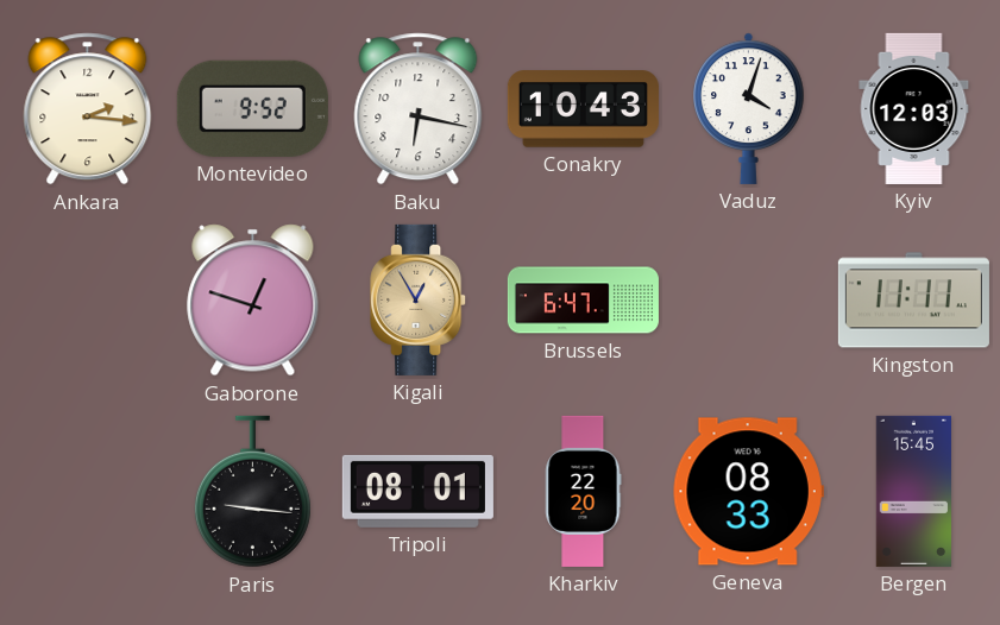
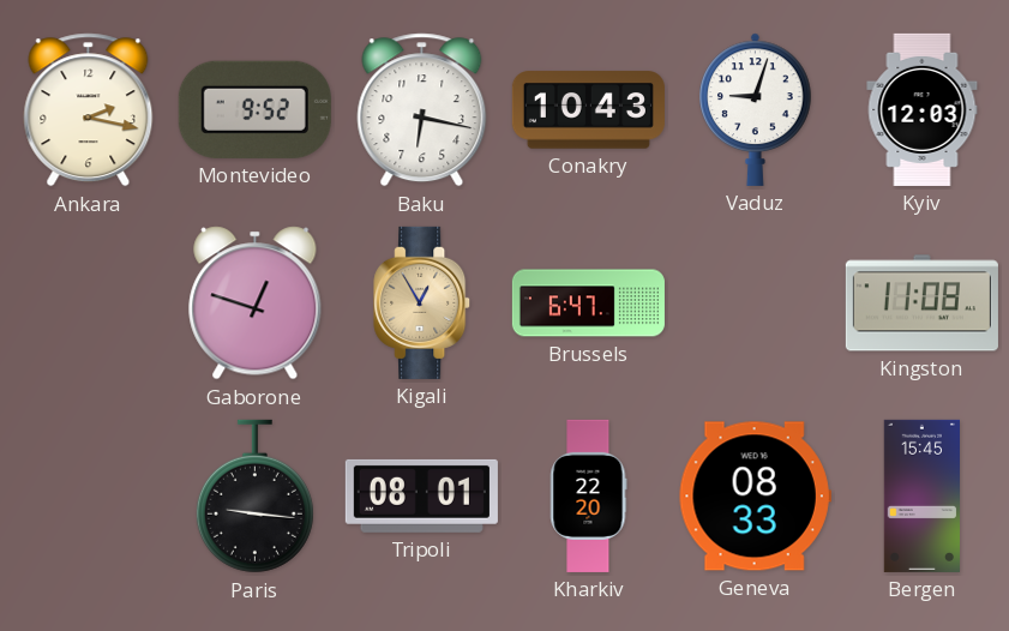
Ankara: 2:16 -> 2:17 (89, 110)
Vaduz: 4:03 -> 9:03 (756, 109)
Kingston: 11:11 -> 11:08 (921, 304)
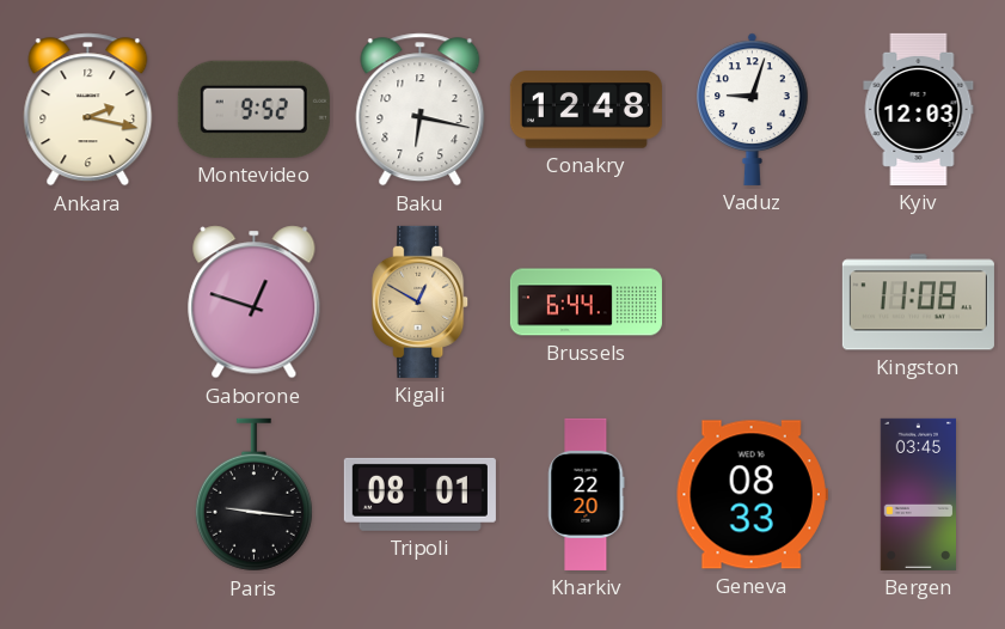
Conakry: 10:43 -> 12:48 (586, 110)
Kigali: 12:55 -> 12:50 (421, 301)
Brussels: 6:47 -> 6:44 (586, 303)
Bergen: 15:45 -> 03:45 (918, 494)
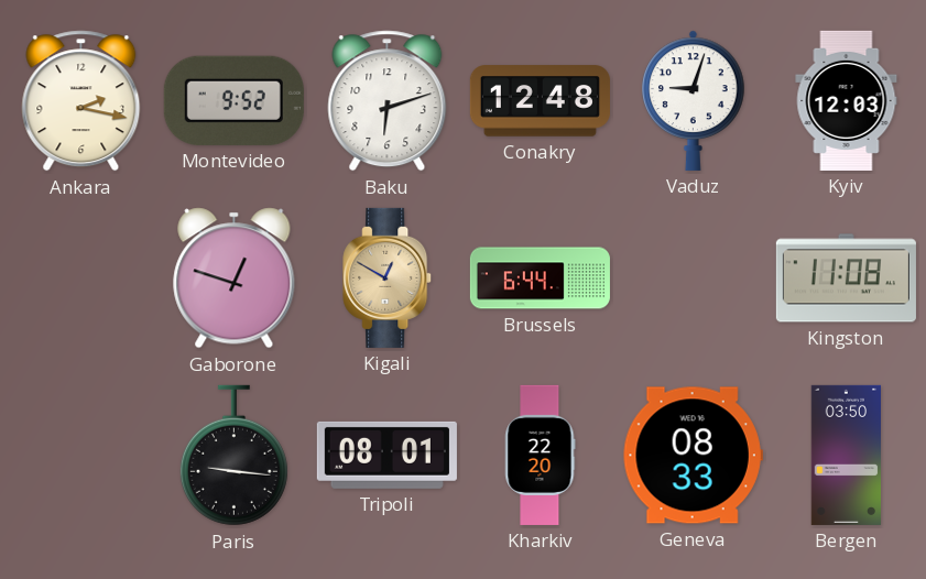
Baku: 6:17 -> 6:12 (388, 101)
Bergen: 03:45 -> 03:50 (846, 455)
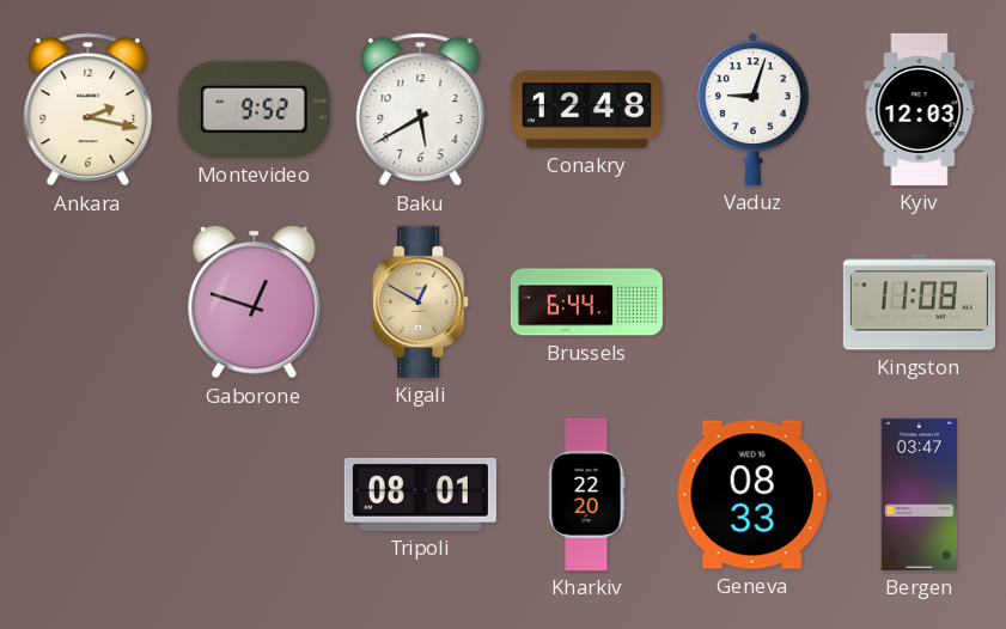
Baku: 6:12 -> 5:40 (421, 110)
Paris: 9:16 -> none (233, 456)
Bergen: 03:50 -> 03:47 (919, 494)
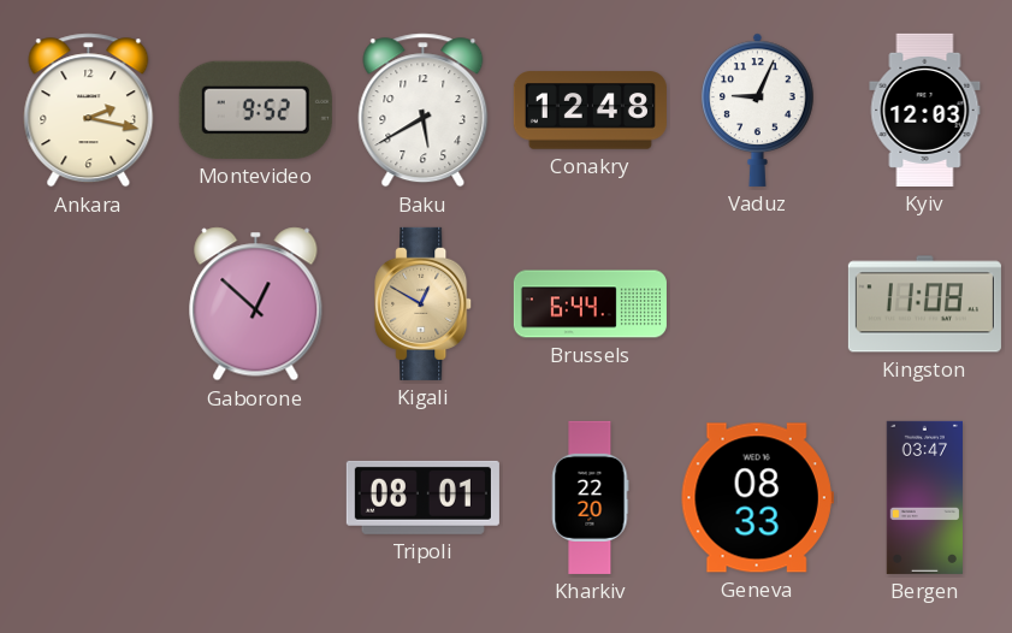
Vaduz: 9:03 -> 9:04 (758, 110)
Gaborone: 12:48 -> 12:52 (256, 304)
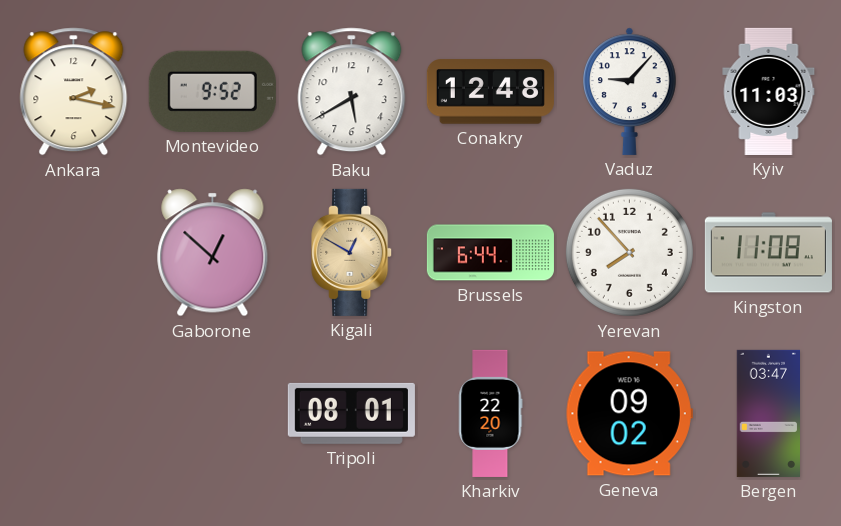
Vaduz: 9:04 -> 9:07 (630, 91)
Kyiv: 12:03 -> 11:03 (769, 91)
Yerevan: none -> 7:53 (629, 252)
Geneva: 08:33 -> 09:02 (629, 414)
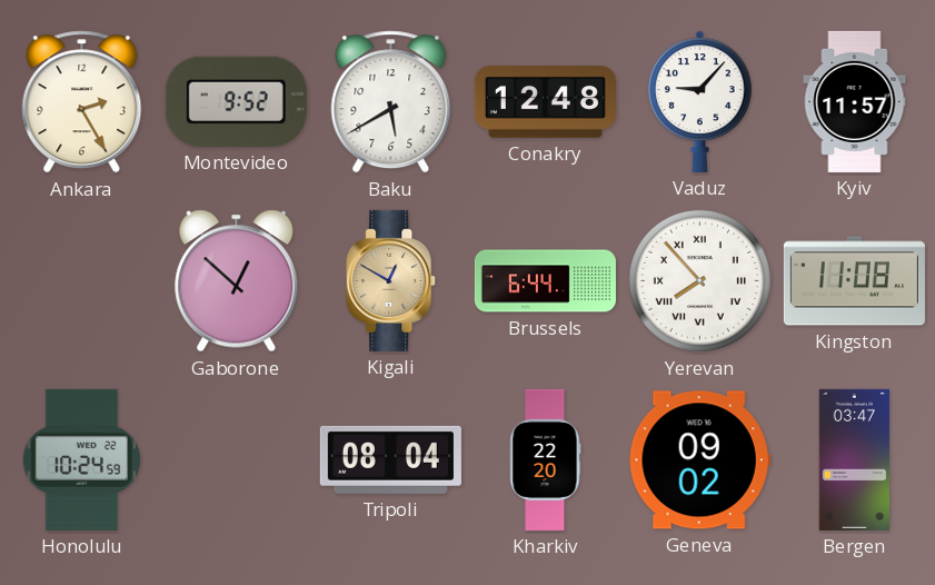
Ankara: 2:17 -> 2:25 (82, 102)
Kyiv: 11:03 -> 11:57 (855, 101)
Yerevan numerals: Arabic -> Roman (699, 280)
Honolulu: none -> 10:24 (81, 459)
Tripoli: 08:01 -> 08:04 (390, 459)
